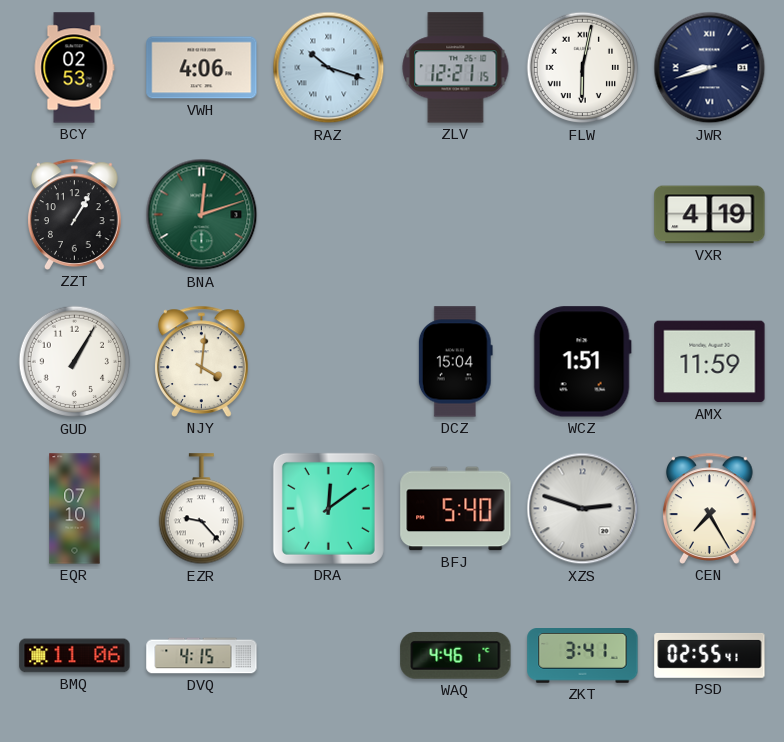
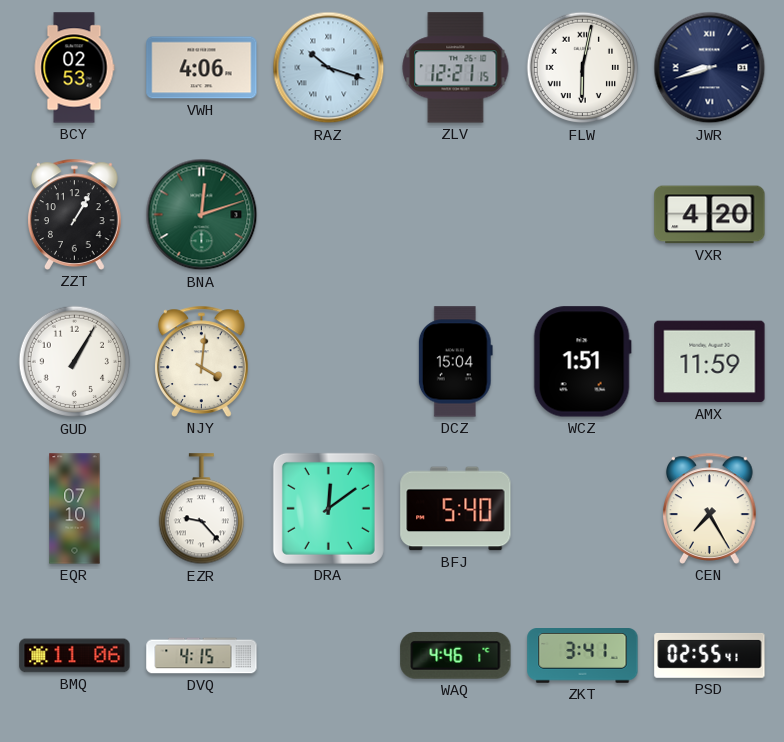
VXR: 4:19 -> 4:20 (710, 215)
XZS: 2:48 -> none (583, 509)
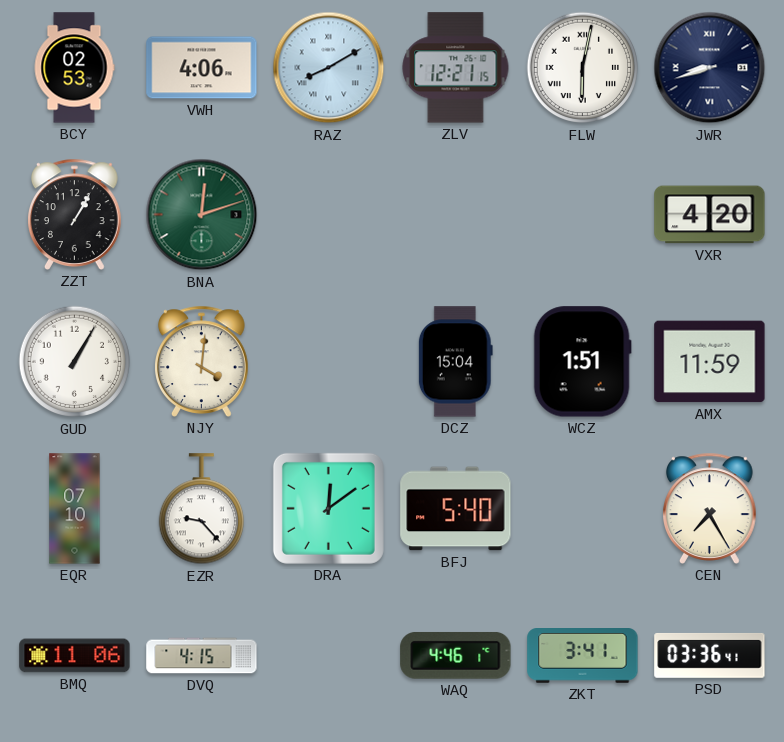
RAZ: 10:18 -> 8:10 (329, 68)
PSD: 02:55 -> 03:36 (710, 655)
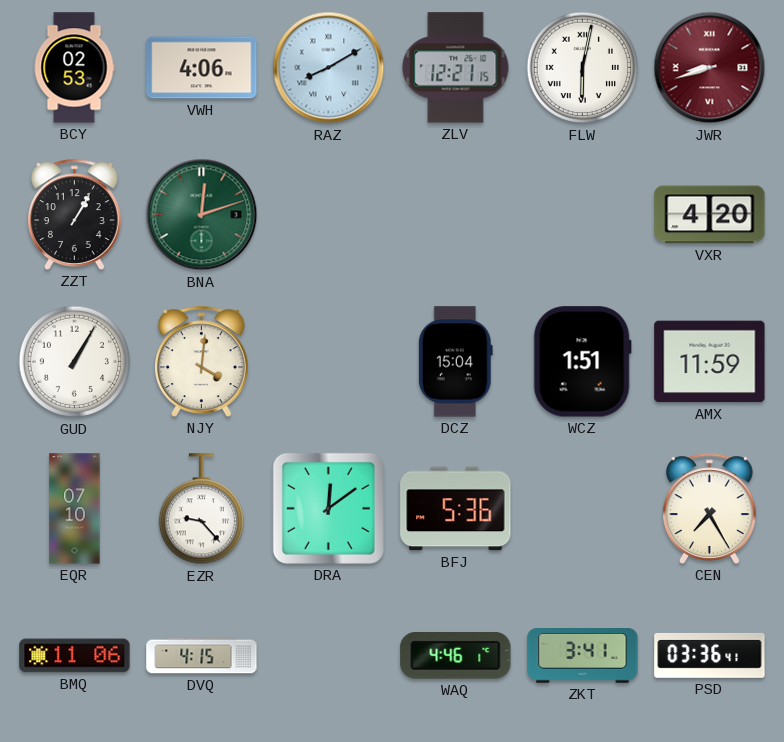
JWR dial: navy -> burgundy (710, 68)
BFJ: 5:40 -> 5:36 (456, 509)
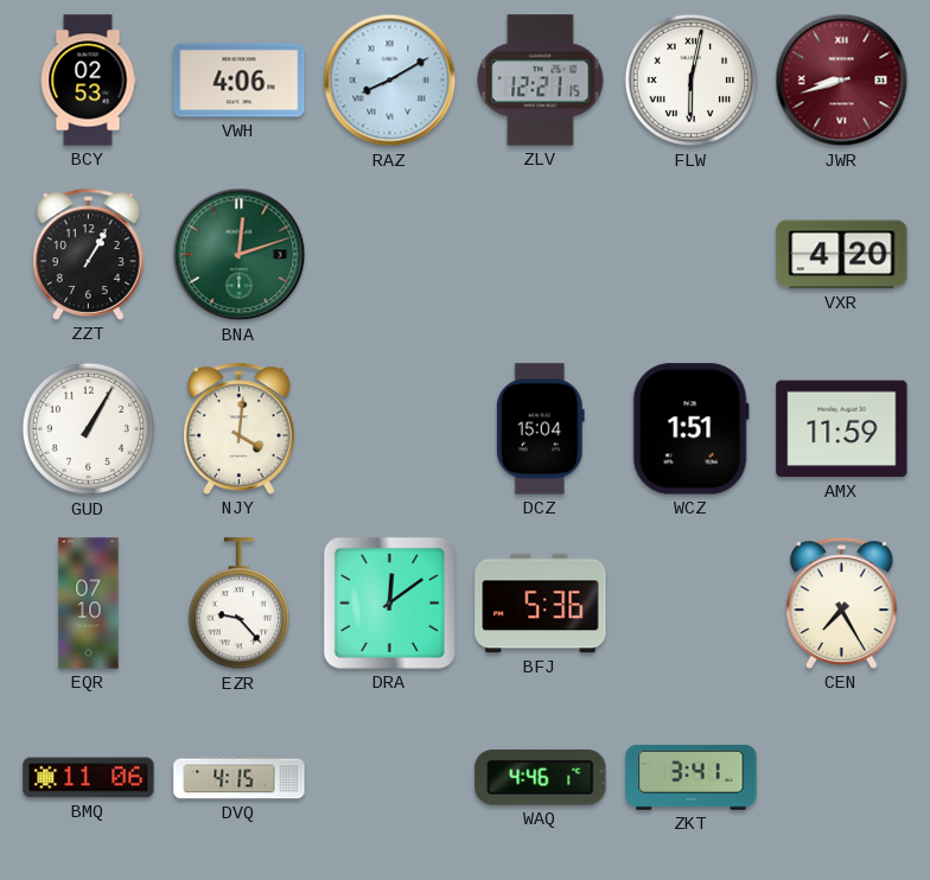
PSD: 03:36 -> none (710, 655)
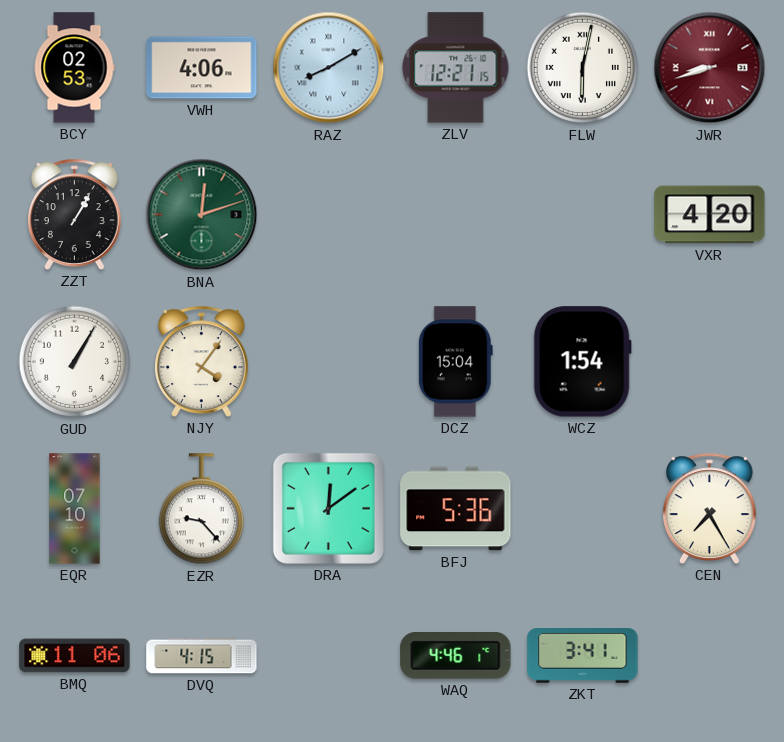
NJY: 4:01 -> 4:06 (202, 361)
WCZ: 1:51 -> 1:54 (582, 362)
AMX: 11:59 -> none (842, 429)
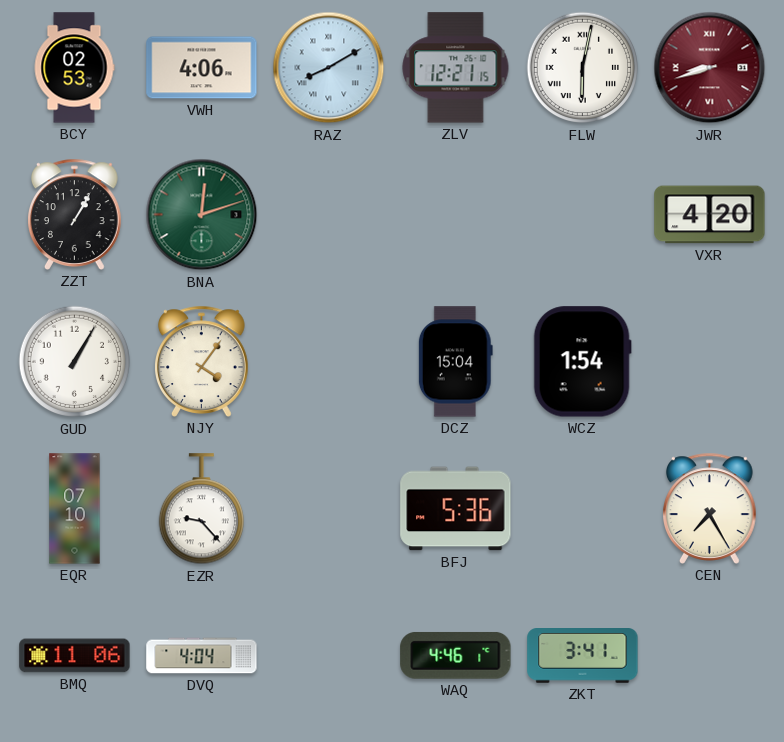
DRA: 12:09 -> none (328, 508)
DVQ: 4:15 -> 4:04 (202, 656)
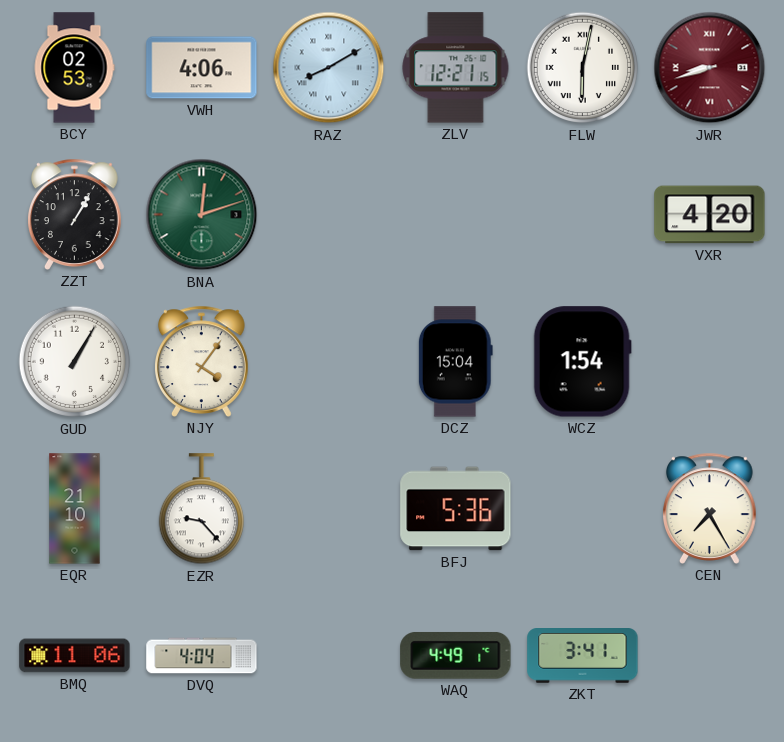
EQR: 07:10 -> 21:10 (75, 509)
WAQ: 4:46 -> 4:49 (456, 655)
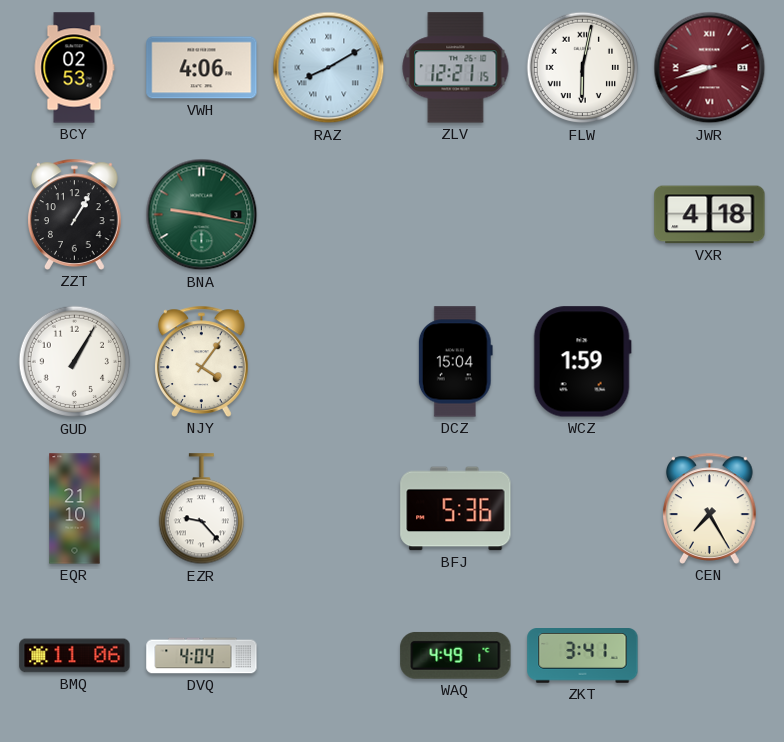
BNA: 12:12 -> 9:17 (202, 215)
VXR: 4:20 -> 4:18 (710, 215)
WCZ: 1:54 -> 1:59 (582, 362)
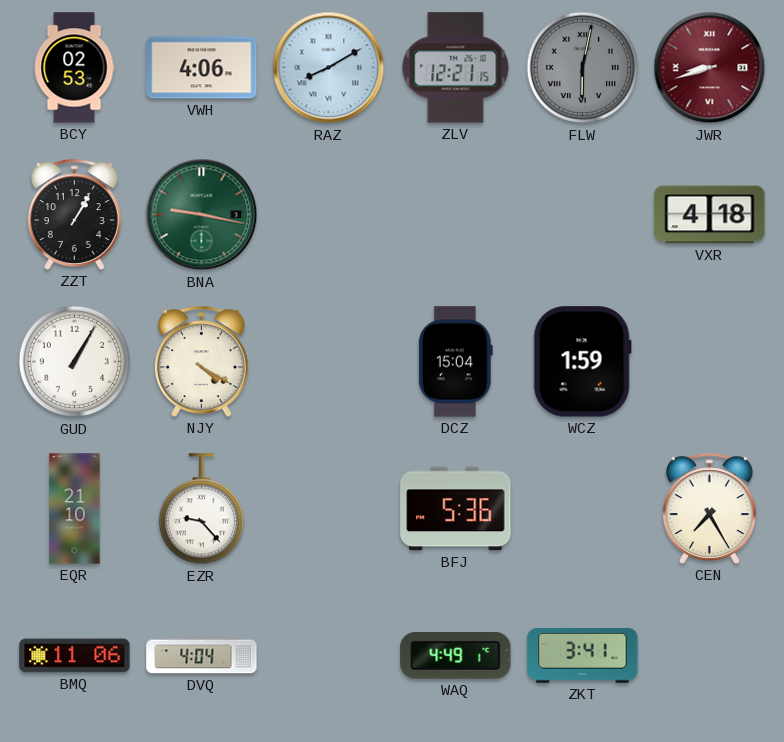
FLW dial: white -> grey (583, 68)
NJY: 4:06 -> 4:20 (202, 361)
